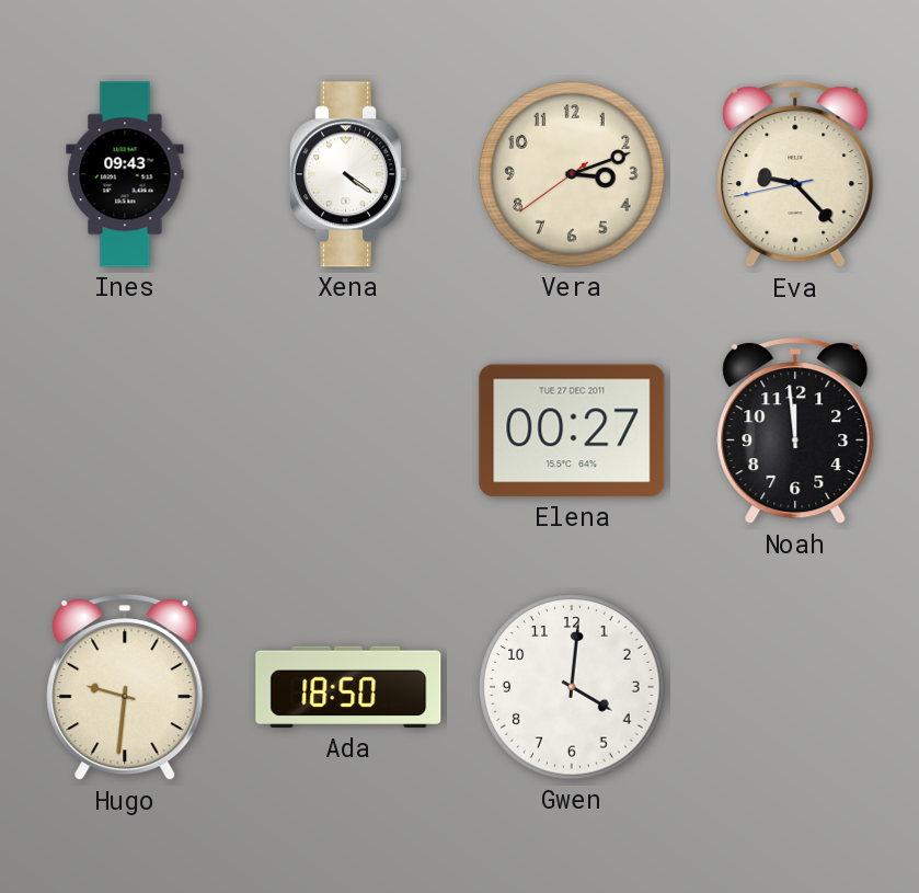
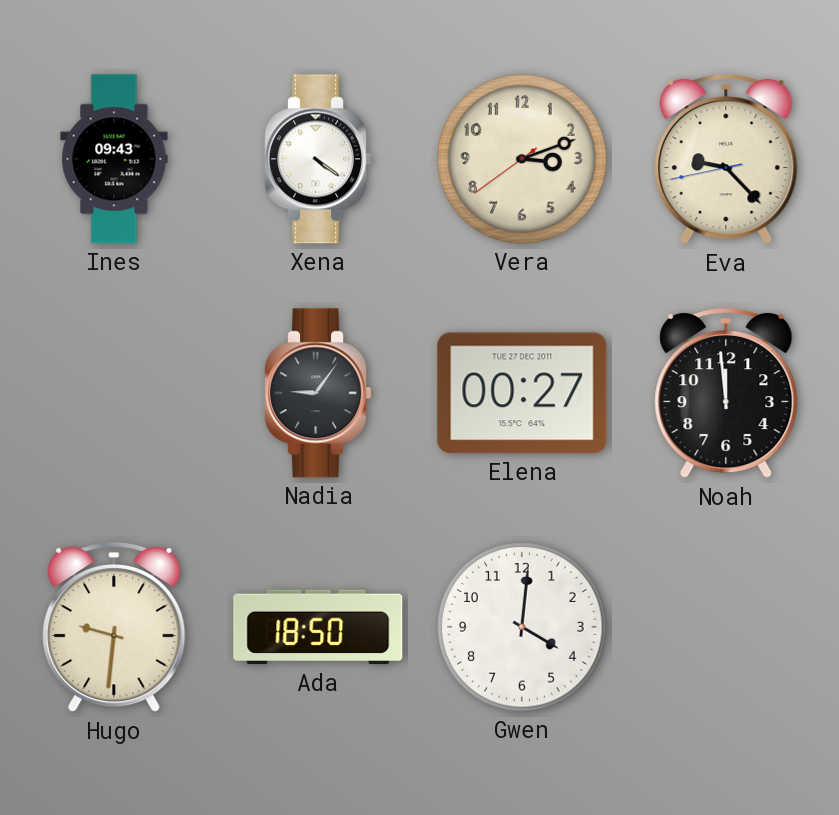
Nadia: none -> 9:06 (318, 393)
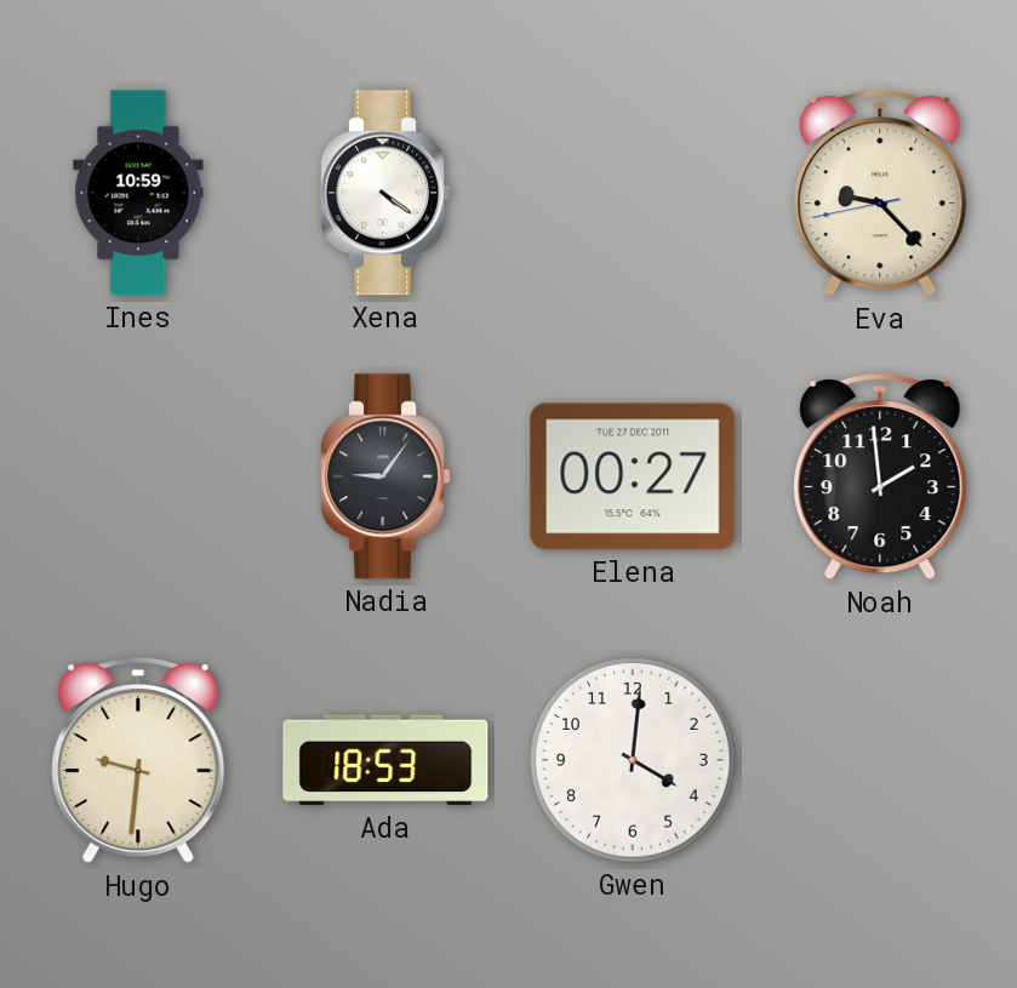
Ines: 09:43 -> 10:59 (138, 193)
Vera: 3:11 -> none (522, 159)
Noah: 11:59 -> 1:59 (880, 478)
Ada: 18:50 -> 18:53 (385, 760)
